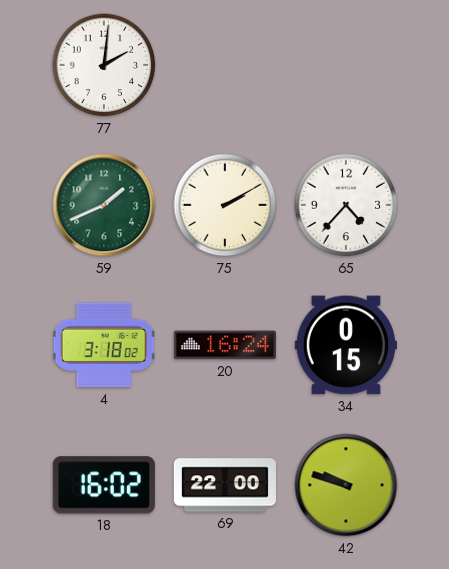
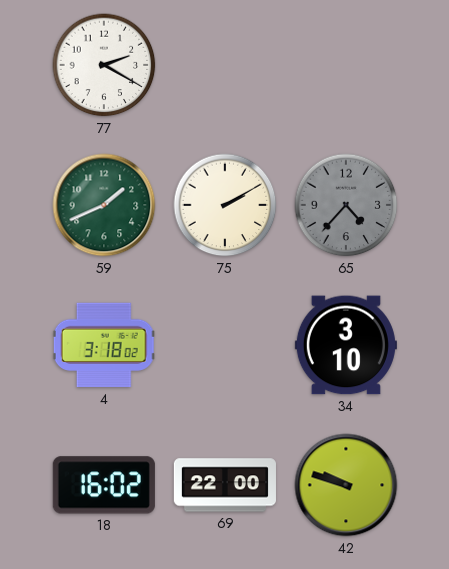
77: 2:01 -> 2:20 (104, 65)
65 dial: white -> grey (346, 205)
20: 16:24 -> none (225, 345)
34: 0:15 -> 3:10 (346, 345)
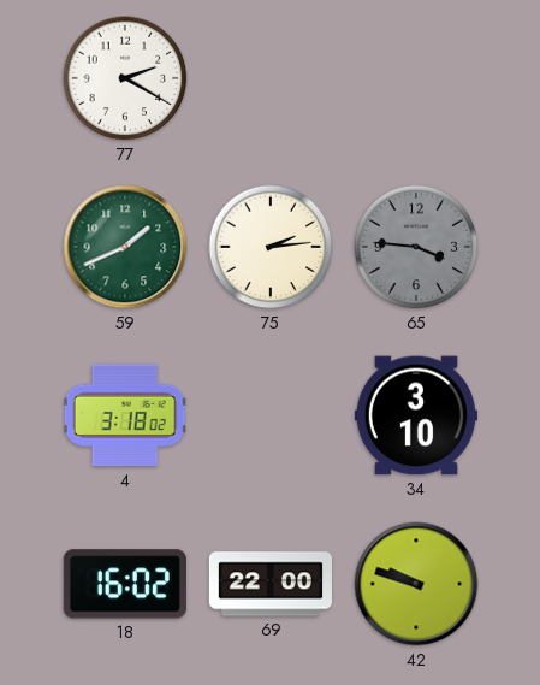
75: 2:10 -> 2:14 (271, 247)
65: 4:37 -> 3:46 (416, 247)
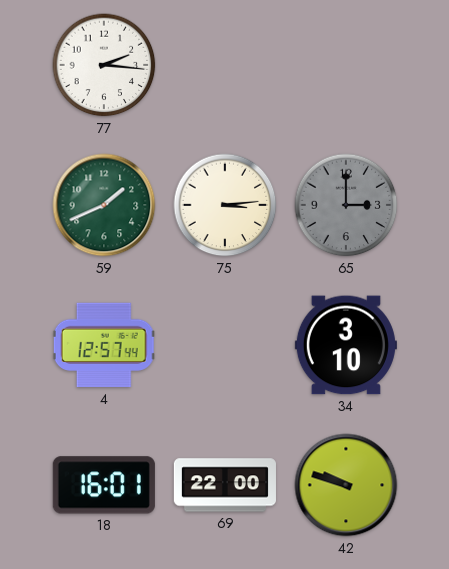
77: 2:20 -> 2:16 (104, 65)
75: 2:14 -> 3:14 (225, 205)
65: 3:46 -> 3:00 (346, 205)
4: 3:18 -> 12:57 (104, 345)
18: 16:02 -> 16:01 (104, 485)
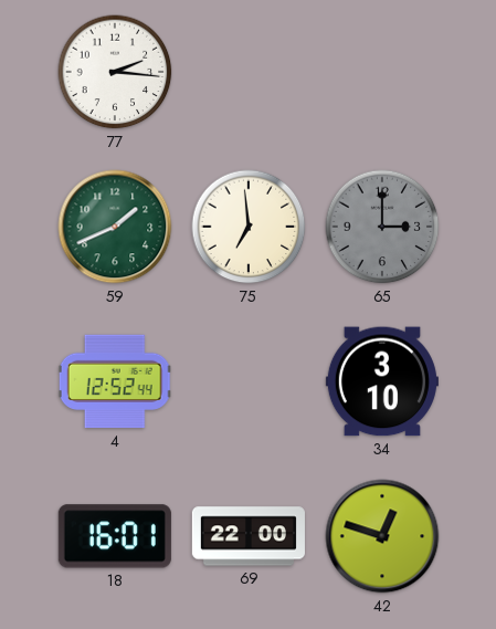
75: 3:14 -> 6:59 (249, 227)
4: 12:57 -> 12:52 (115, 381)
42: 9:48 -> 12:48 (382, 536)
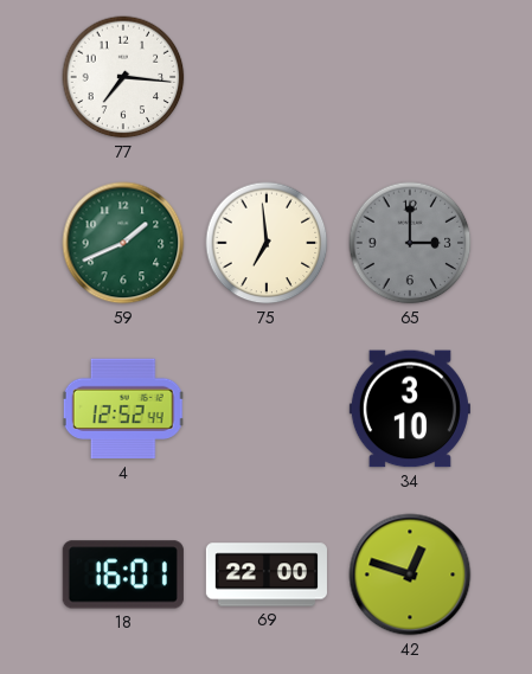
77: 2:16 -> 7:16 (123, 77)
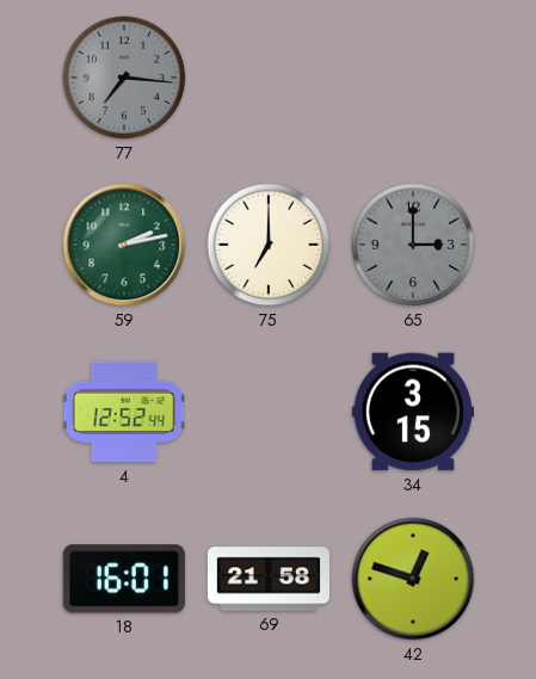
77 dial: white -> grey (124, 78)
59: 1:41 -> 2:13 (124, 245)
75: 6:59 -> 7:00 (269, 245)
34: 3:10 -> 3:15 (413, 412)
69: 22:00 -> 21:58 (269, 579)
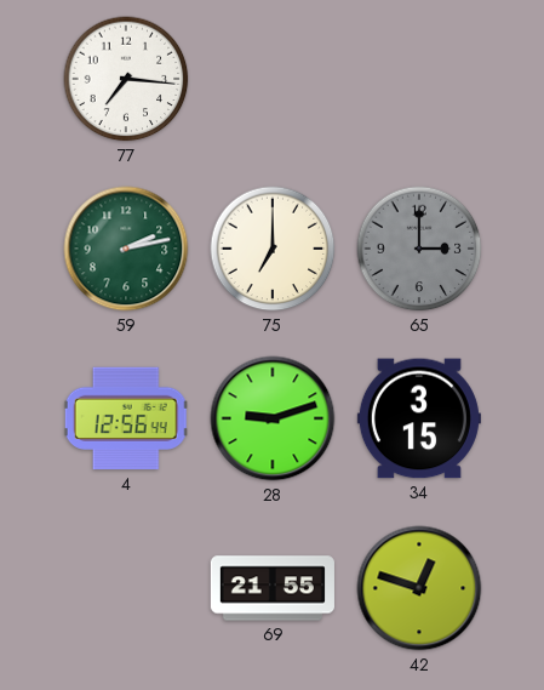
77 dial: grey -> white (126, 79)
4: 12:52 -> 12:56 (126, 418)
28: none -> 9:12 (273, 418)
18: 16:01 -> none (124, 579)
69: 21:58 -> 21:55 (273, 588)
